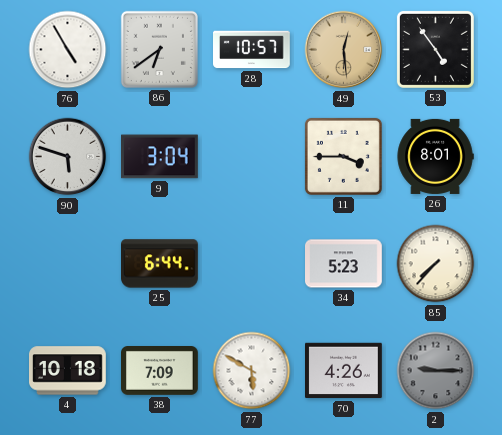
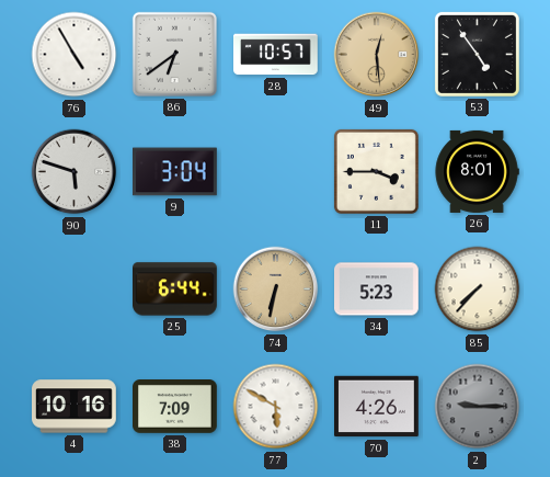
74: none -> 6:32 (276, 289)
4: 10:18 -> 10:16 (75, 407)
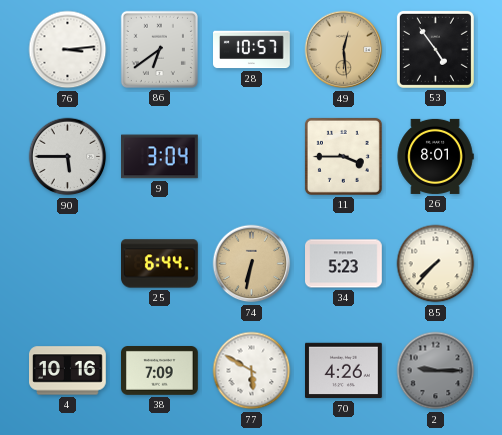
76: 4:55 -> 3:14 (68, 50)
90: 5:48 -> 5:45 (68, 157)
